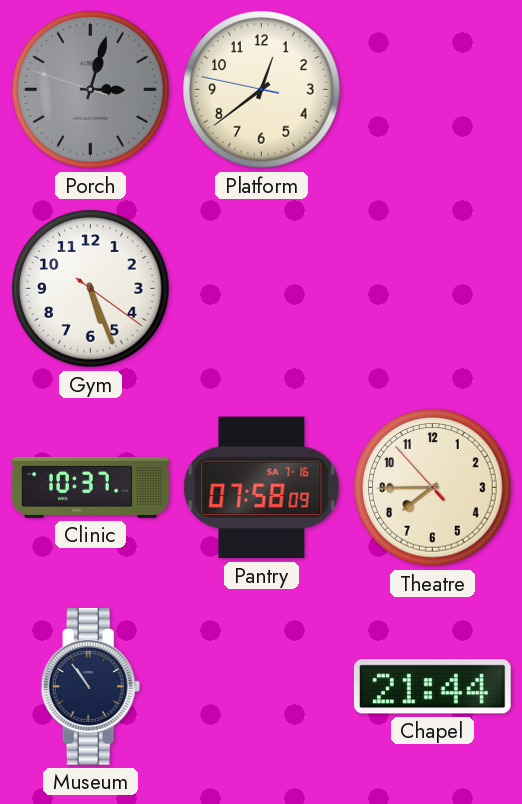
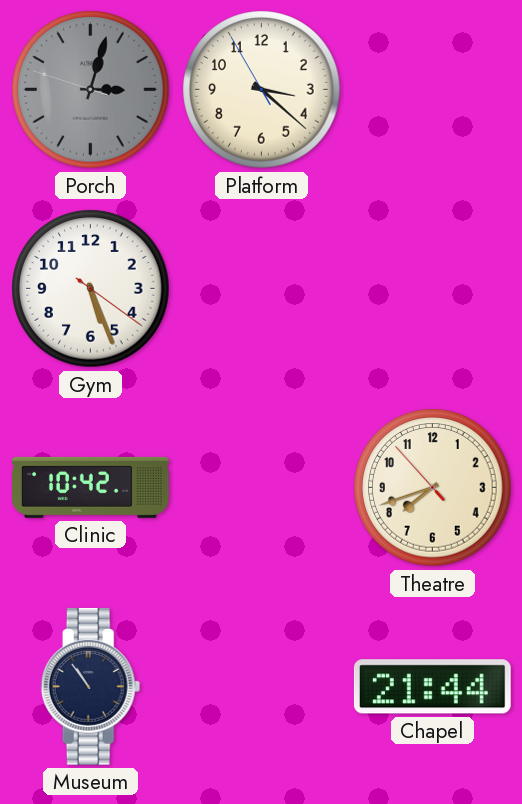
Platform: 12:38 -> 3:21 (262, 90)
Clinic: 10:37 -> 10:42 (91, 487)
Pantry: 07:58 -> none (262, 488)
Theatre: 7:44 -> 7:41 (433, 488)
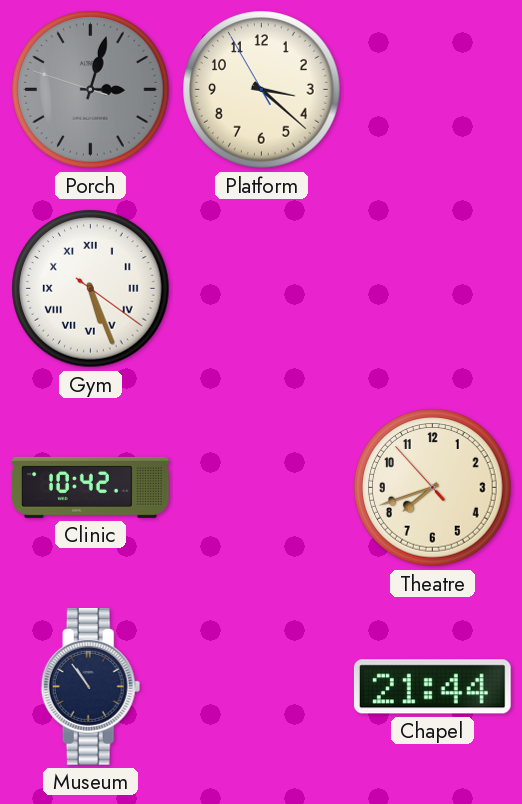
Gym numerals: Arabic -> Roman (91, 289)
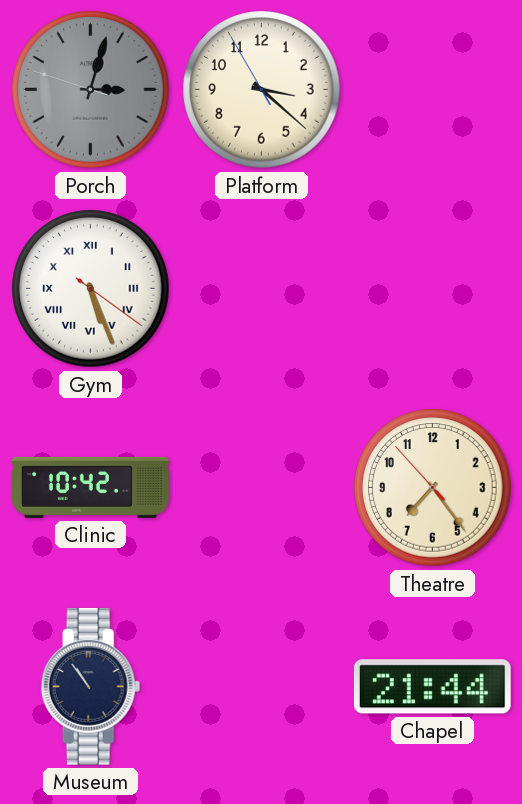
Theatre: 7:41 -> 7:23 (433, 488)
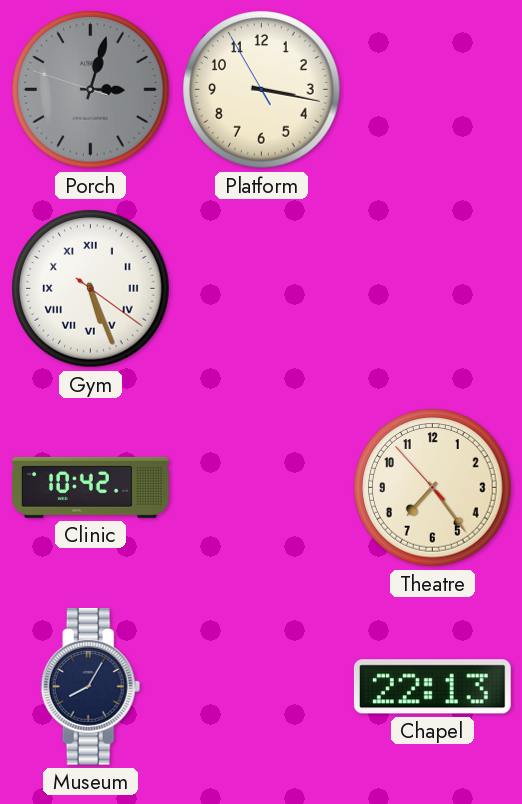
Platform: 3:21 -> 3:16 (262, 90)
Museum: 10:54 -> 8:05 (91, 686)
Chapel: 21:44 -> 22:13 (432, 687)
